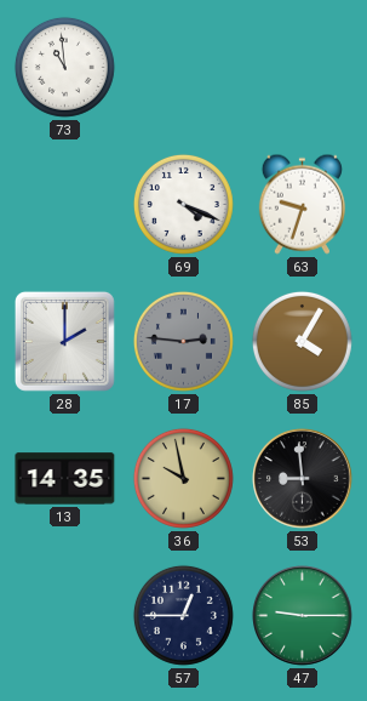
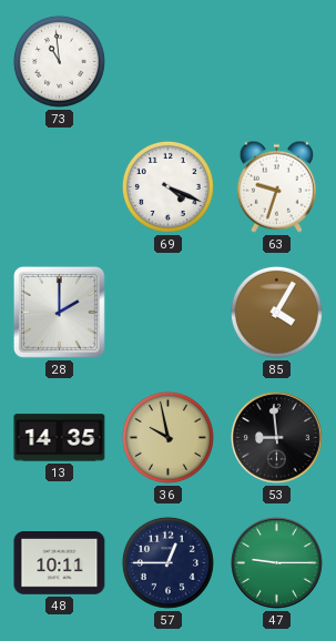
17: 2:46 -> none (183, 341)
48: none -> 10:11 (60, 563)
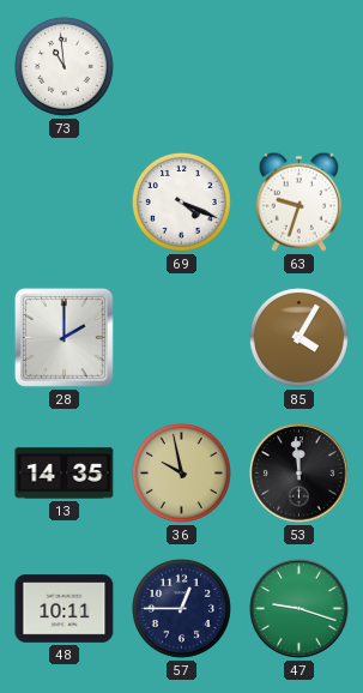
53: 8:59 -> 11:59 (300, 474)
47: 9:15 -> 9:18 (300, 609)
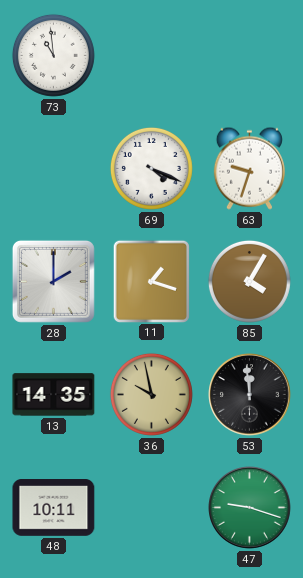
11: none -> 1:18 (151, 281)
57: 12:45 -> none (181, 608)
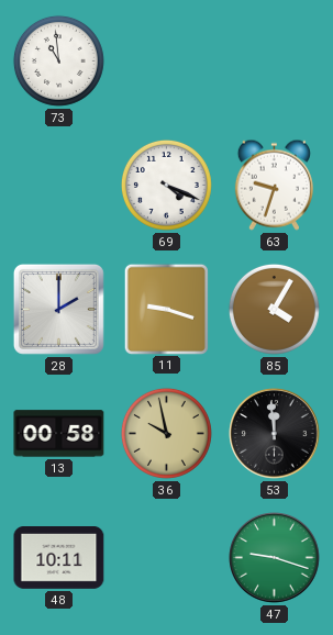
11: 1:18 -> 9:18 (166, 309)
13: 14:35 -> 00:58 (59, 434)
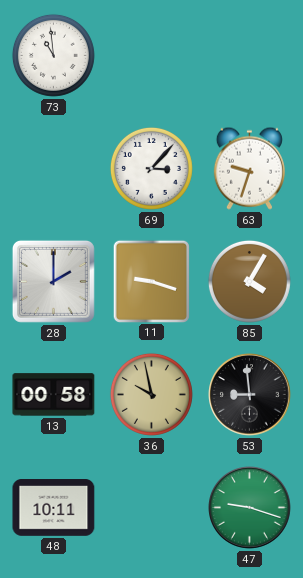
69: 4:19 -> 3:07 (151, 168)
53: 11:59 -> 8:59 (250, 395)
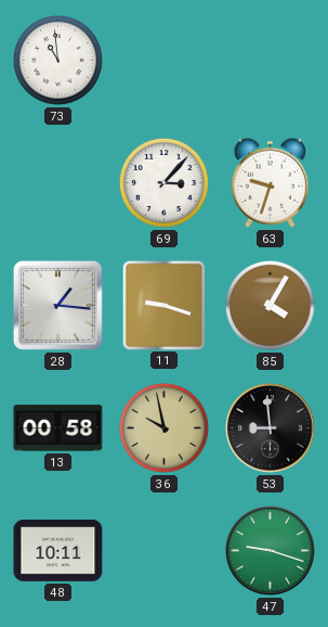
28: 2:00 -> 1:16 (57, 305)
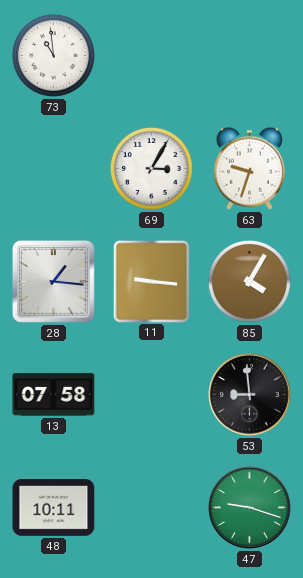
69: 3:07 -> 3:05 (151, 168)
11: 9:18 -> 9:16 (151, 281)
13: 00:58 -> 07:58 (54, 395)
36: 9:58 -> none (163, 427)
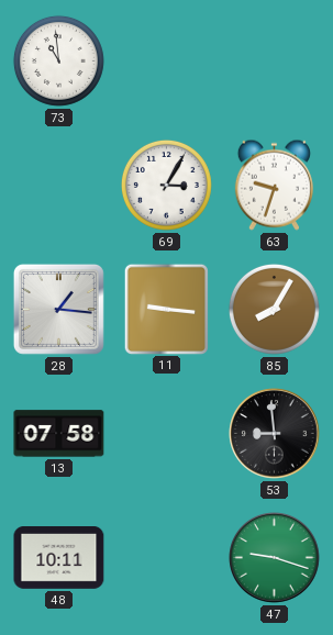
85: 4:05 -> 8:05 (274, 309)
